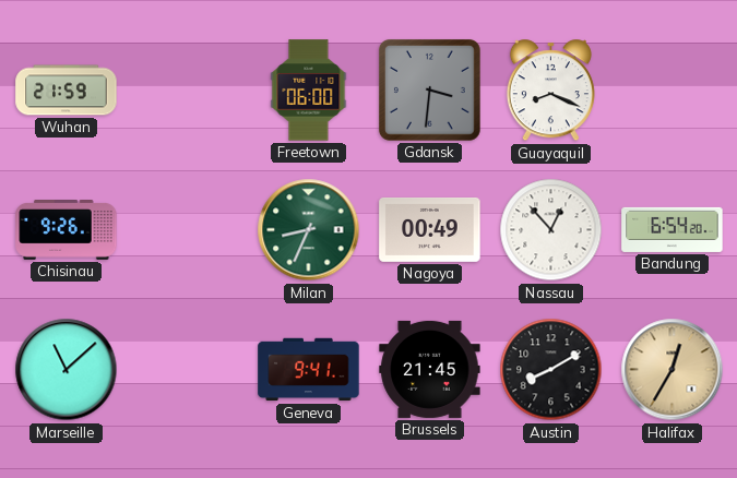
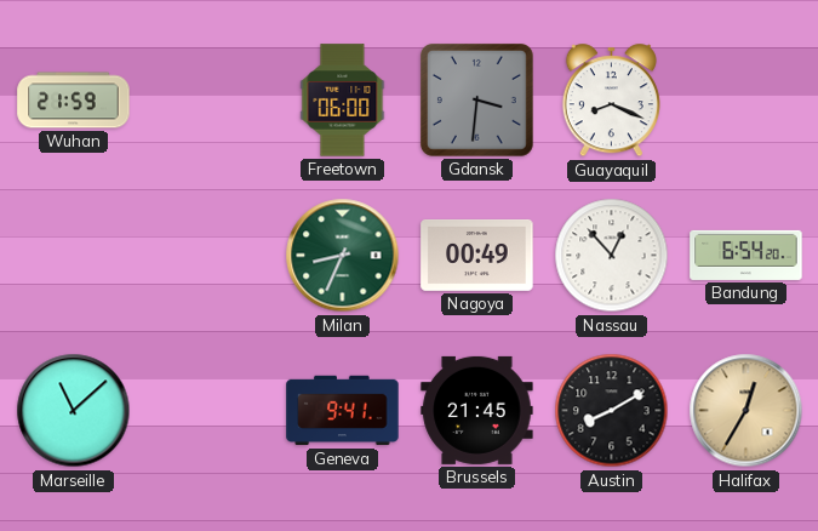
Chisinau: 9:26 -> none (67, 230)
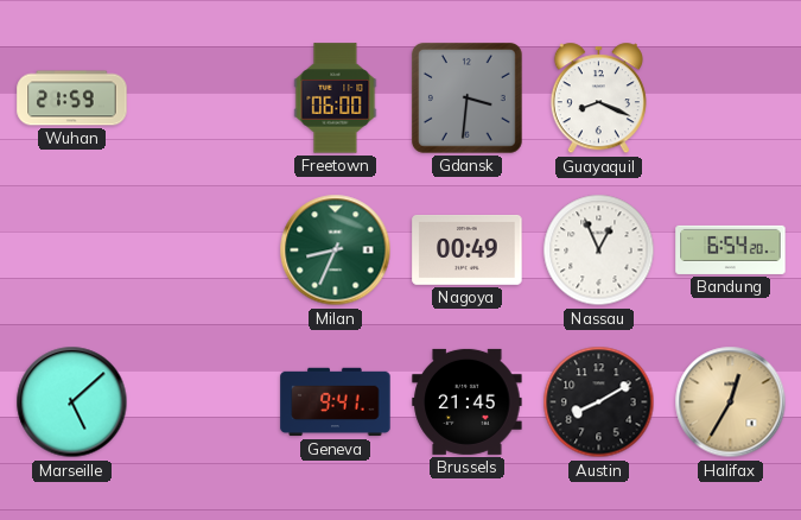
Nassau: 12:53 -> 12:56 (599, 251)
Marseille: 11:08 -> 5:08 (72, 402)
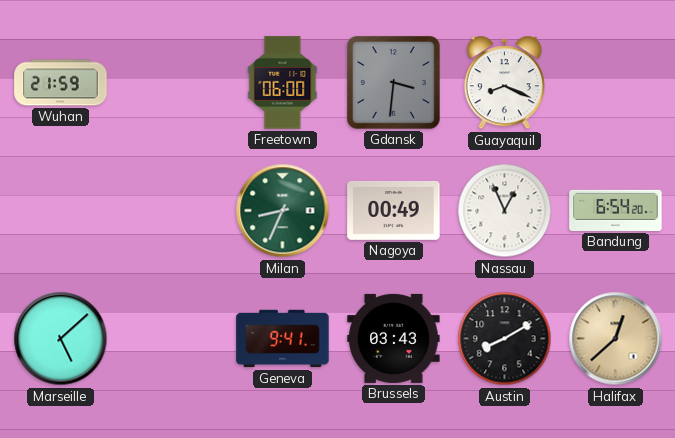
Brussels: 21:45 -> 03:43 (394, 338)
Halifax: 12:35 -> 12:38 (616, 339)
